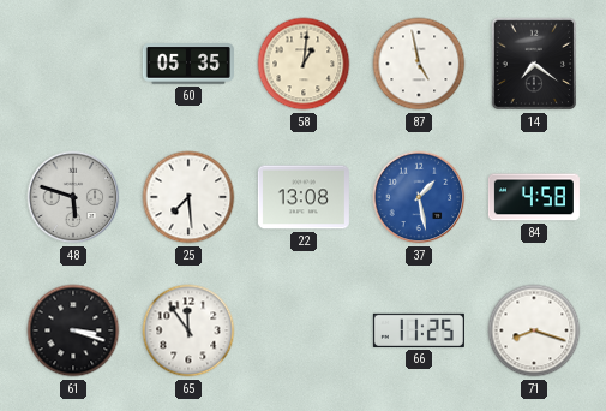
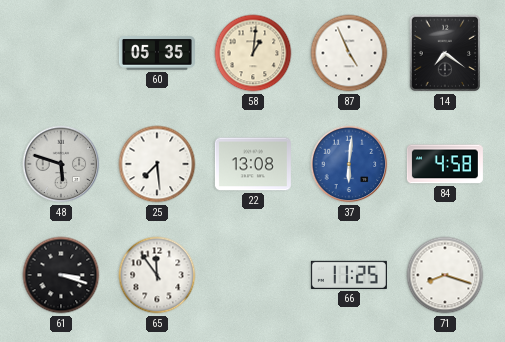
87: 4:58 -> 4:56 (349, 53)
37: 1:28 -> 6:01 (349, 164)
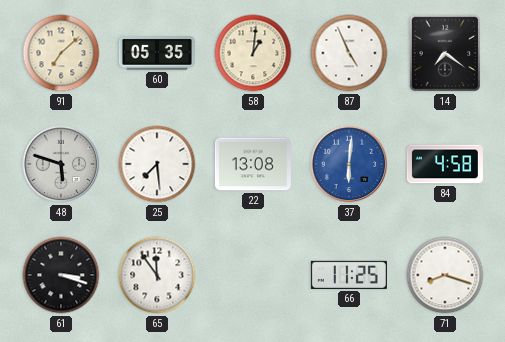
91: none -> 7:08 (61, 53)
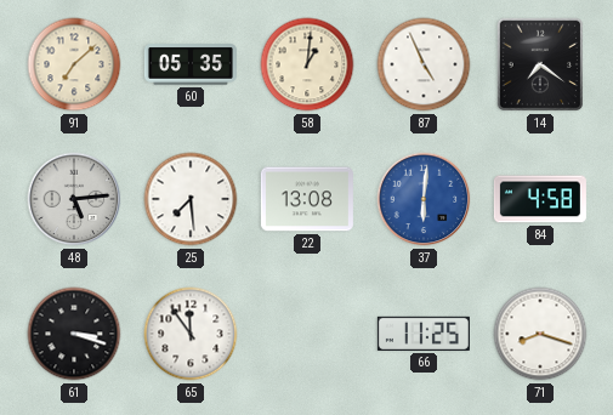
48: 5:48 -> 5:14 (74, 199)
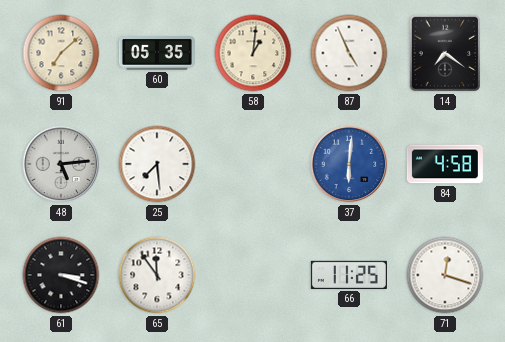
22: 13:08 -> none (307, 199)
71: 8:18 -> 12:18 (445, 275)
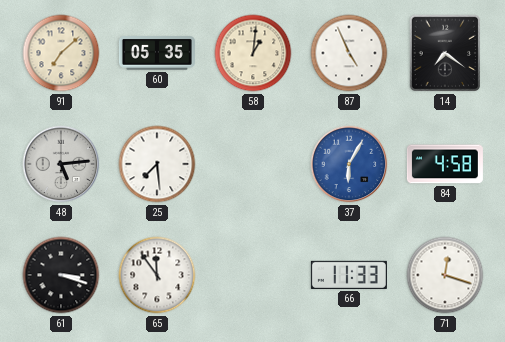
37: 6:01 -> 6:05 (349, 164)
66: 11:25 -> 11:33 (349, 275)
